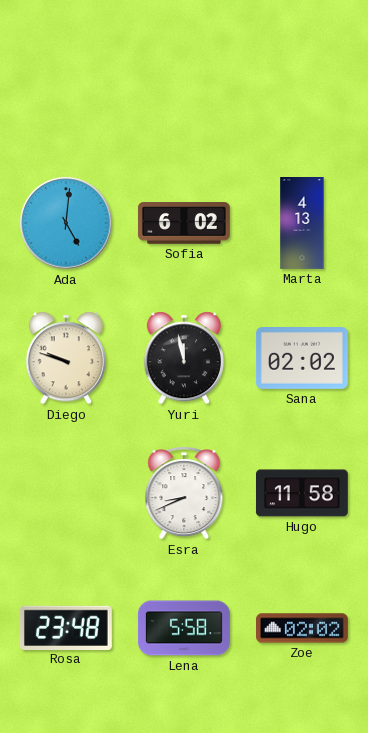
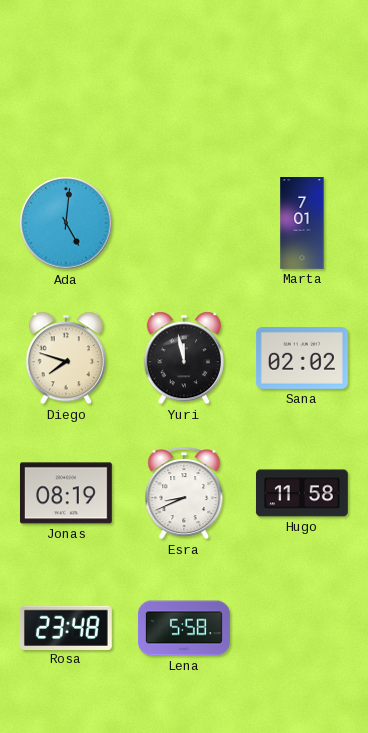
Sofia: 6:02 -> none (184, 223)
Marta: 4:13 -> 7:01 (302, 224)
Diego: 9:48 -> 7:48 (66, 358)
Jonas: none -> 08:19 (66, 493)
Zoe: 02:02 -> none (303, 628)
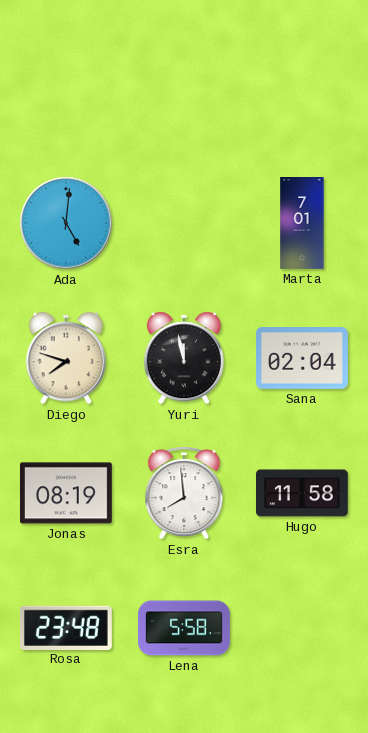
Sana: 02:02 -> 02:04 (302, 359)
Esra: 8:41 -> 7:59 (184, 493)
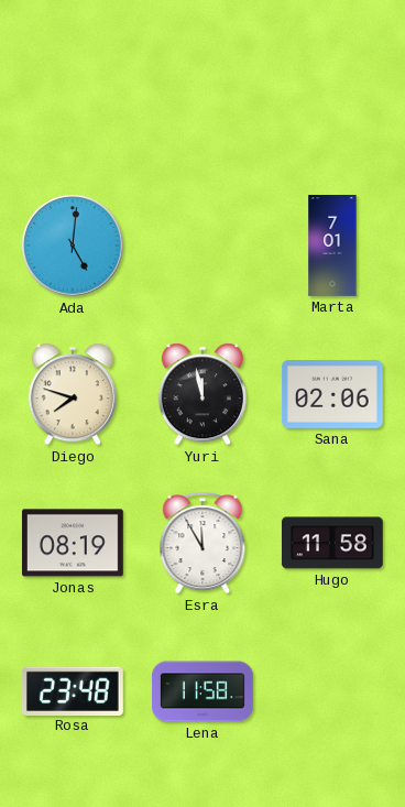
Sana: 02:04 -> 02:06 (332, 395)
Esra: 7:59 -> 11:55 (202, 543)
Lena: 5:58 -> 11:58 (204, 691)
